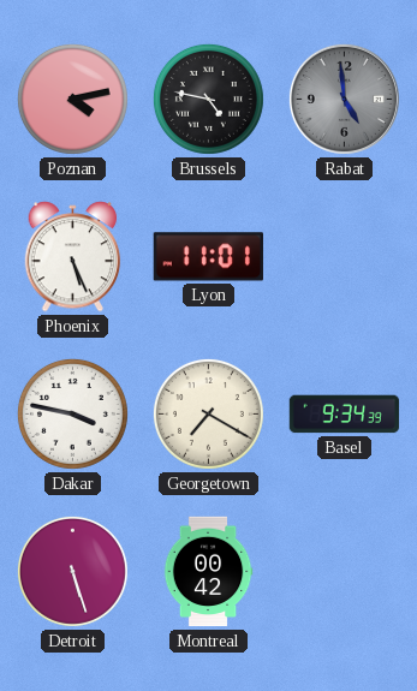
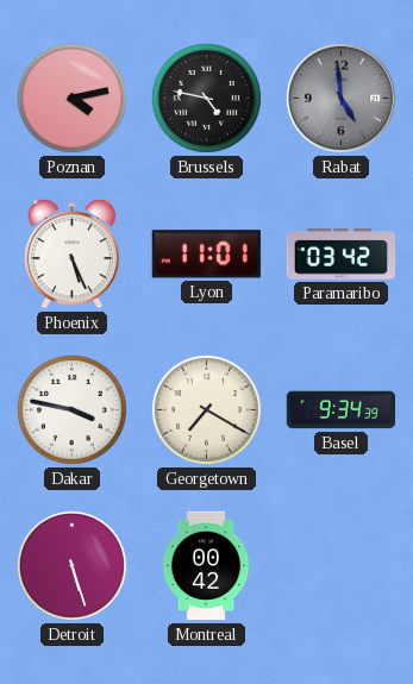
Paramaribo: none -> 03:42 (342, 255)
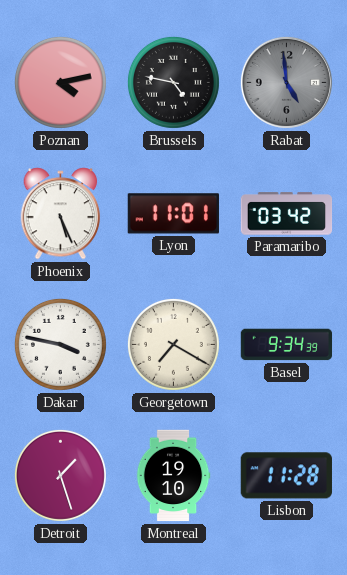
Detroit: 5:27 -> 1:27 (60, 475)
Montreal: 00:42 -> 19:10 (173, 476)
Lisbon: none -> 11:28 (286, 476)
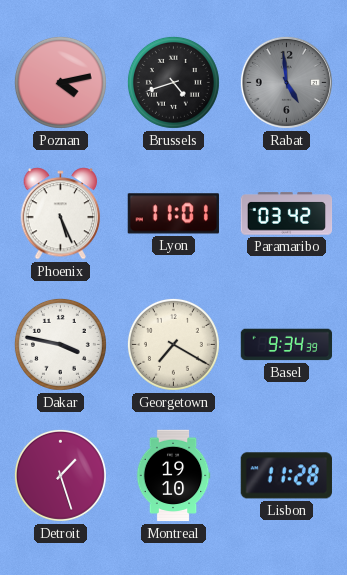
Brussels: 4:47 -> 4:42 (173, 82)
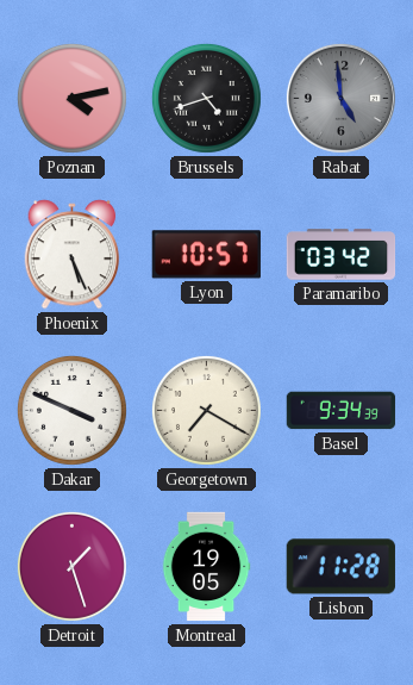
Lyon: 11:01 -> 10:57 (206, 255)
Dakar: 3:47 -> 3:49 (71, 410)
Montreal: 19:10 -> 19:05 (206, 567)
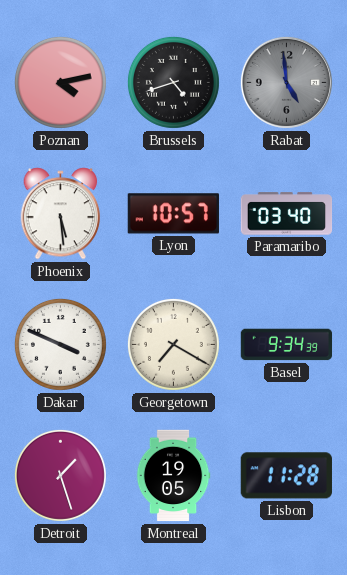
Phoenix: 5:26 -> 5:29 (61, 214)
Paramaribo: 03:42 -> 03:40 (287, 214)
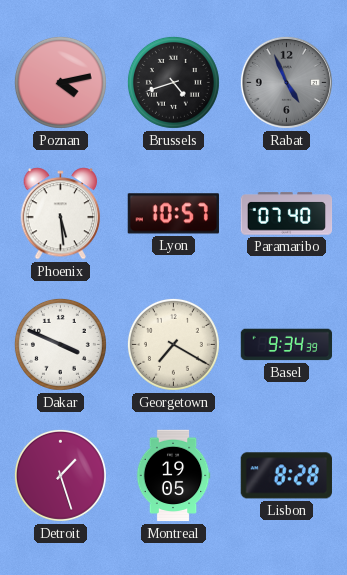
Rabat: 4:59 -> 4:56 (286, 82)
Paramaribo: 03:40 -> 07:40 (287, 214)
Lisbon: 11:28 -> 8:28 (286, 476)
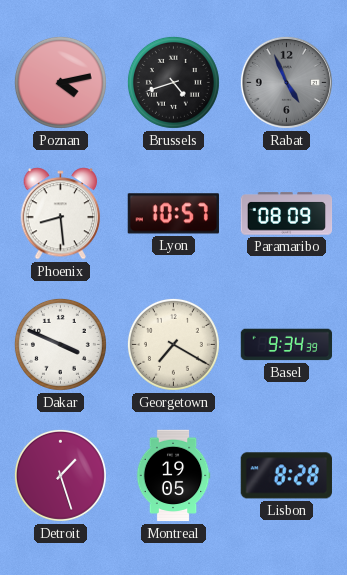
Phoenix: 5:29 -> 8:29 (61, 214)
Paramaribo: 07:40 -> 08:09 (287, 214)
